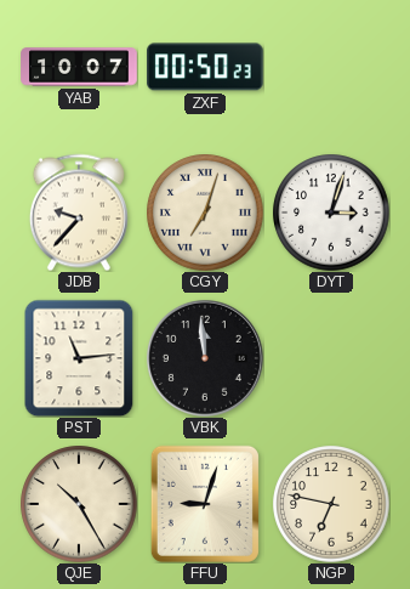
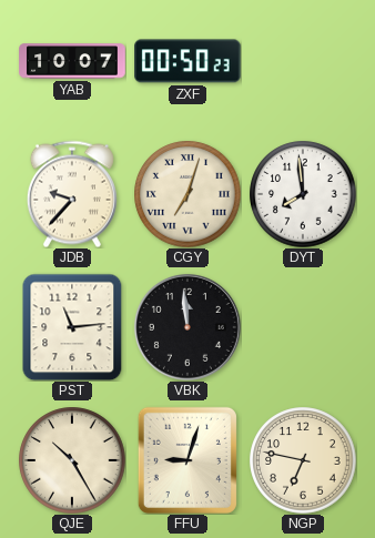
DYT: 3:03 -> 7:59 (303, 194)
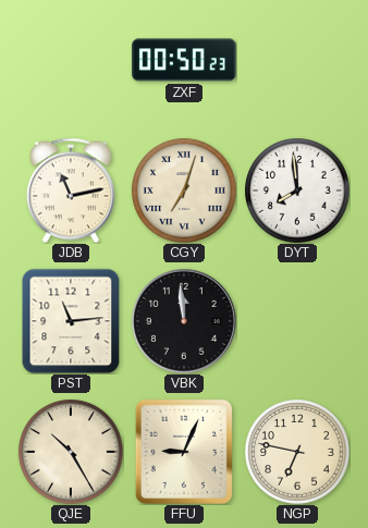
YAB: 10:07 -> none (72, 61)
JDB: 9:37 -> 11:13 (71, 191)
FFU: 9:03 -> 9:04 (184, 452)
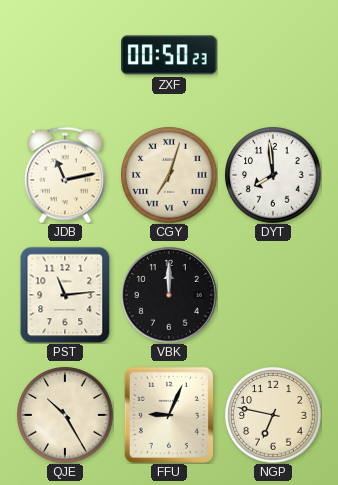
VBK: 11:59 -> 12:00 (169, 295)
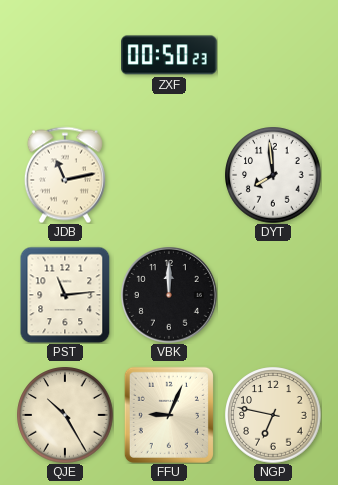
CGY: 7:03 -> none (169, 175)
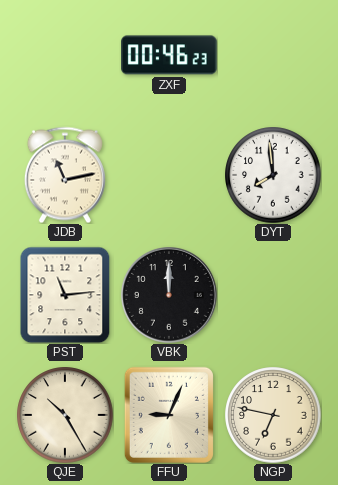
ZXF: 00:50 -> 00:46 (170, 55)
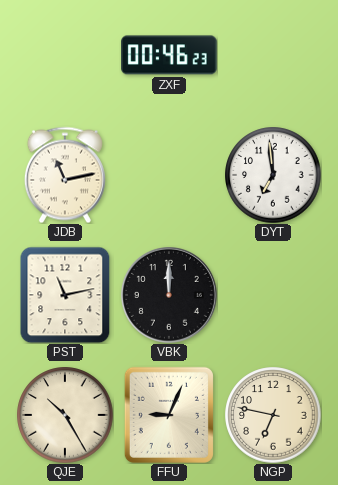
DYT: 7:59 -> 6:59 (273, 175)
PST: 11:14 -> 11:13 (65, 295)
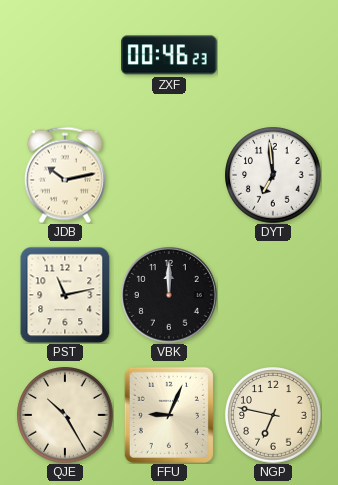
JDB: 11:13 -> 10:13 (65, 175)
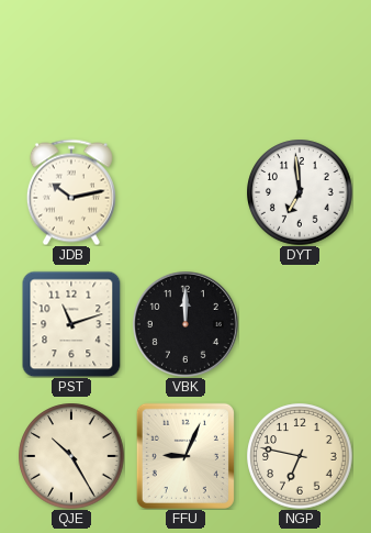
ZXF: 00:46 -> none (170, 55)
PST: 11:13 -> 11:12 (71, 324)
